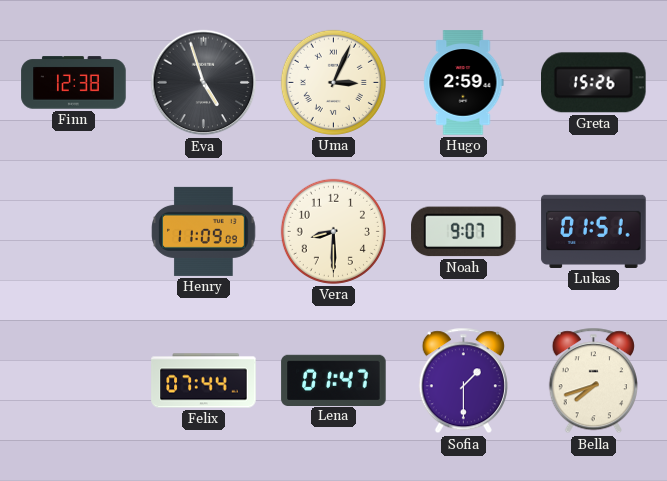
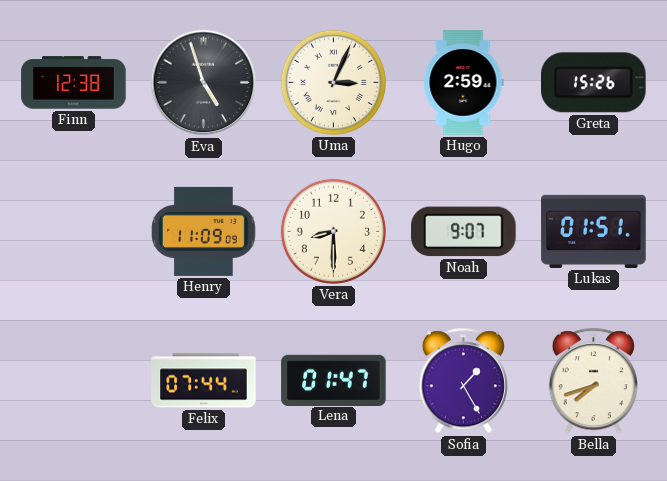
Sofia: 1:30 -> 1:25 (463, 381)
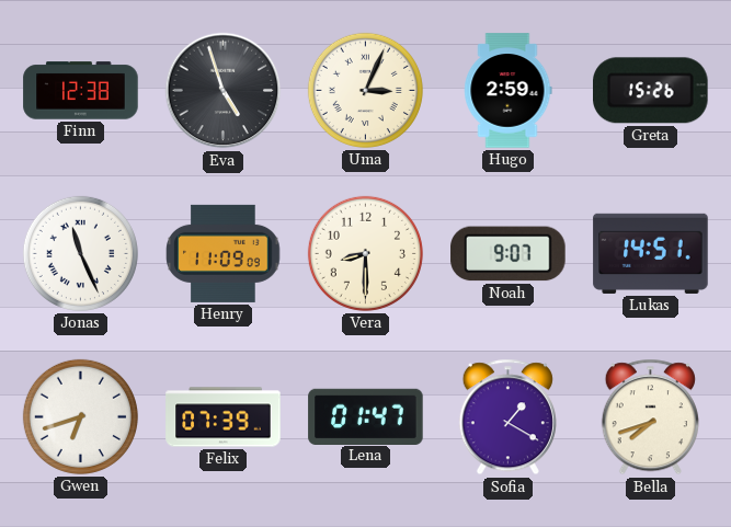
Jonas: none -> 11:26 (80, 253)
Lukas: 01:51 -> 14:51 (651, 253)
Gwen: none -> 6:42 (80, 416)
Felix: 07:44 -> 07:39 (224, 417)
Sofia: 1:25 -> 1:20 (507, 417)
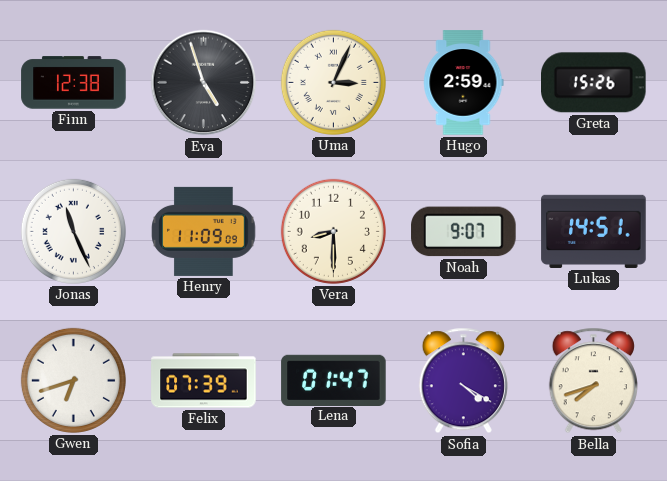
Sofia: 1:20 -> 4:20 (463, 381)
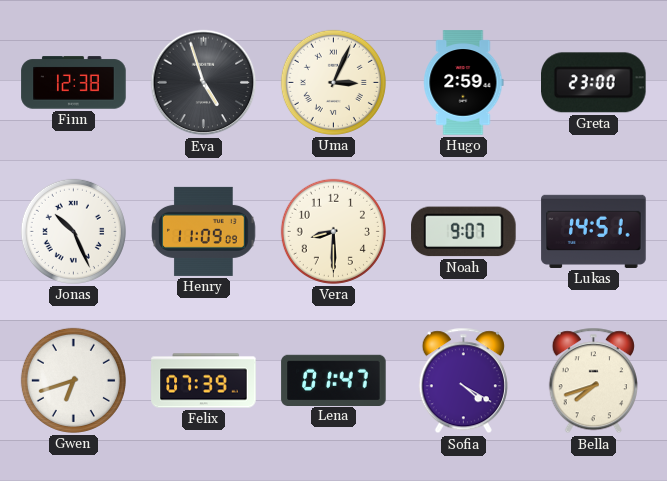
Greta: 15:26 -> 23:00 (594, 83)
Jonas: 11:26 -> 10:26 (73, 231)
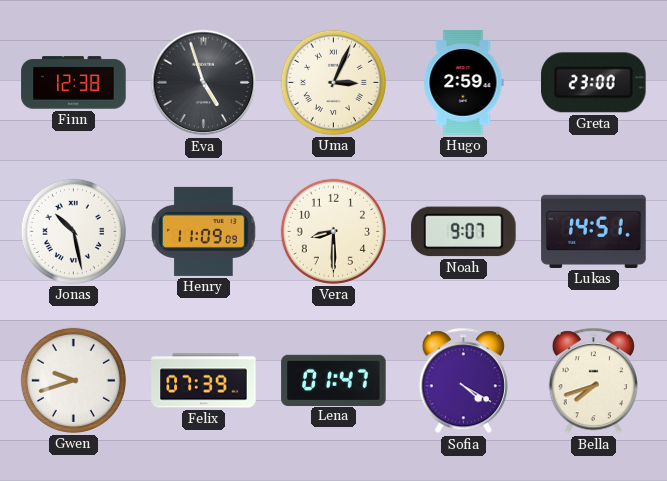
Jonas: 10:26 -> 10:28 (73, 231)
Gwen: 6:42 -> 9:42 (73, 380)
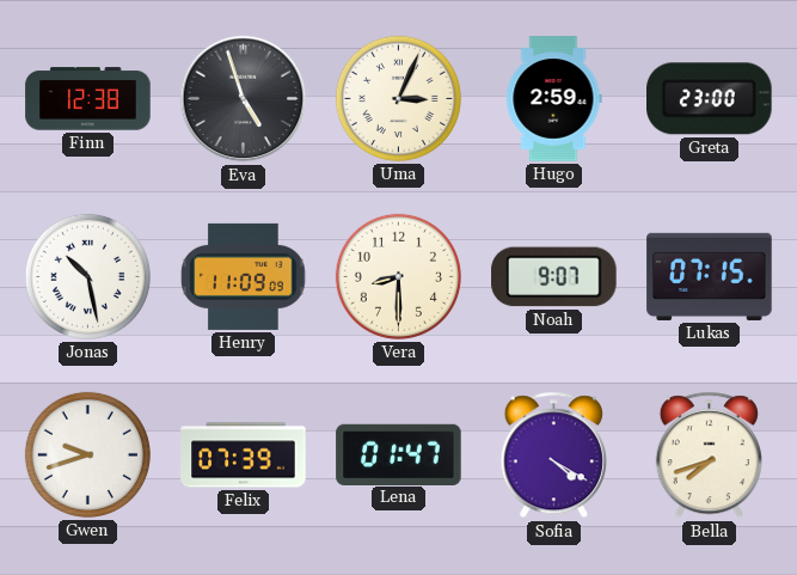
Lukas: 14:51 -> 07:15 (710, 276)
